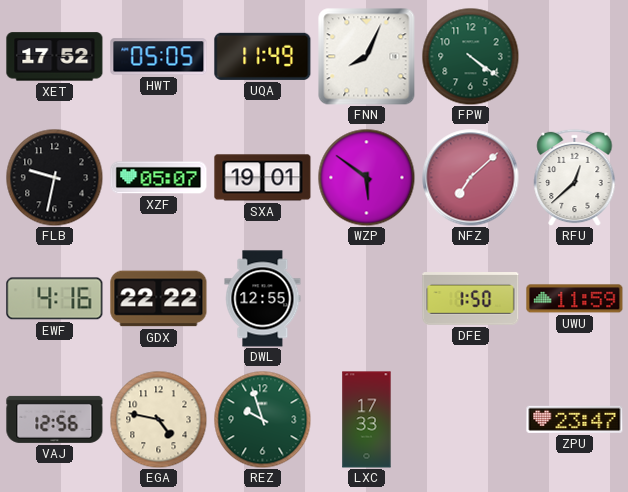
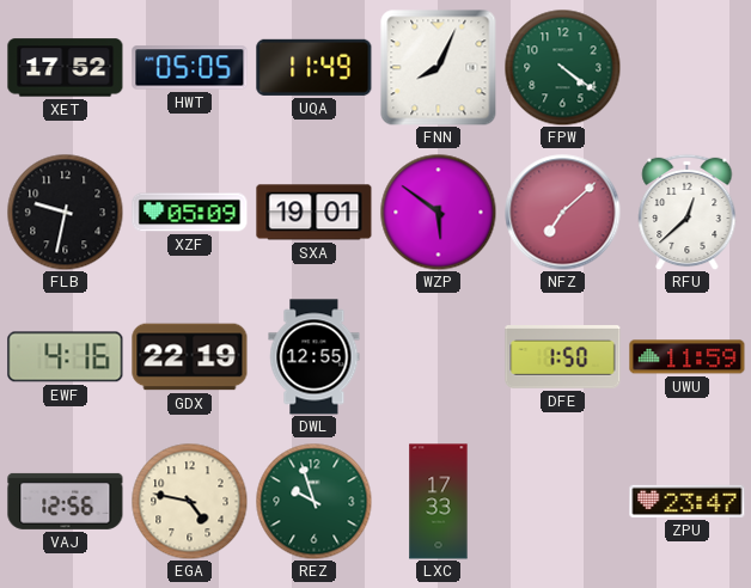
XZF: 05:07 -> 05:09 (190, 213)
GDX: 22:22 -> 22:19 (190, 357)
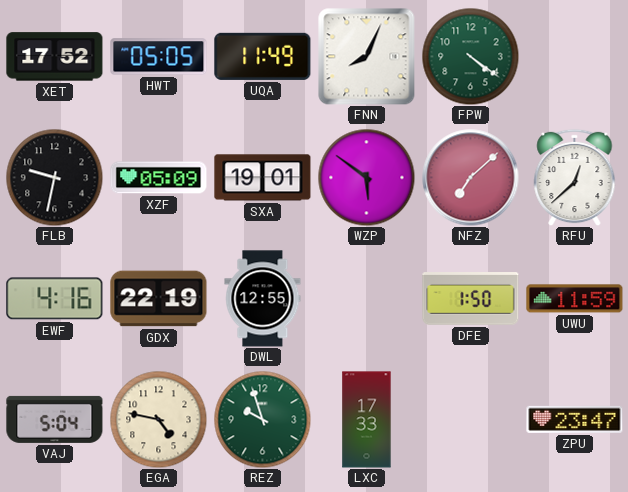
VAJ: 12:56 -> 5:04 (55, 419)
